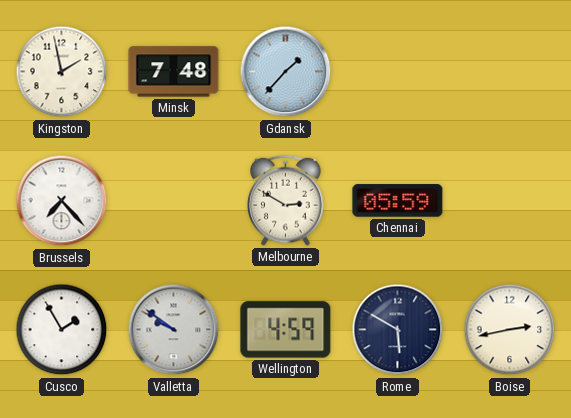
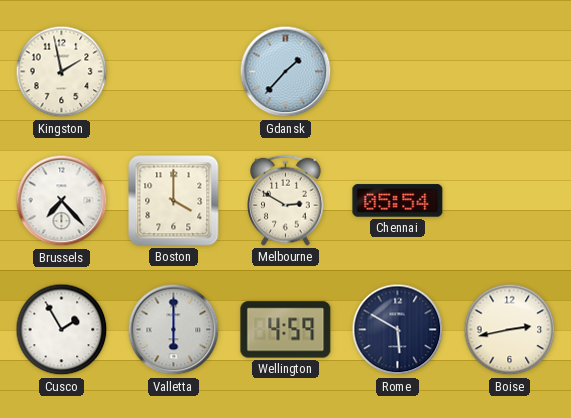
Minsk: 7:48 -> none (174, 72)
Boston: none -> 4:00 (174, 201)
Chennai: 05:59 -> 05:54 (398, 201)
Valletta: 9:51 -> 6:00 (174, 330)
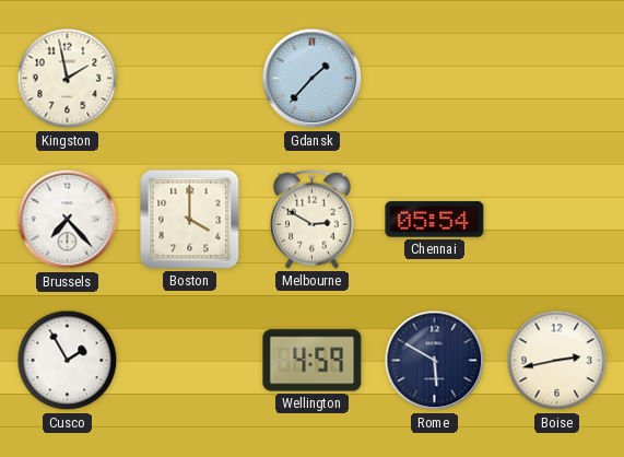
Valletta: 6:00 -> none (174, 330)
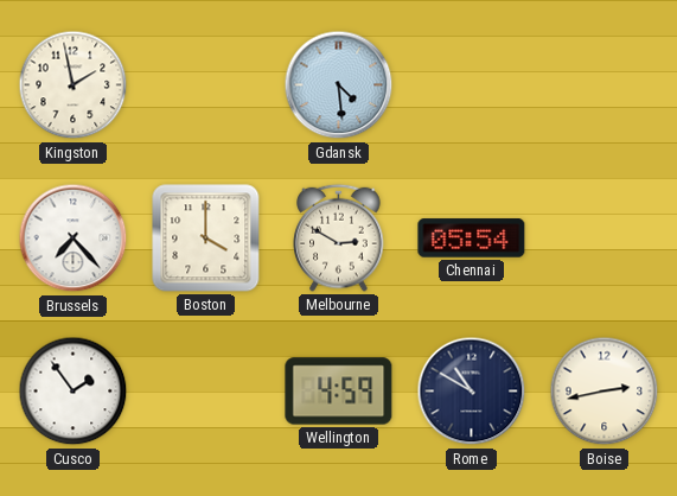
Gdansk: 1:37 -> 4:29 (339, 85)
Cusco: 1:55 -> 1:54 (74, 392)
Rome: 5:50 -> 10:50 (472, 392)
